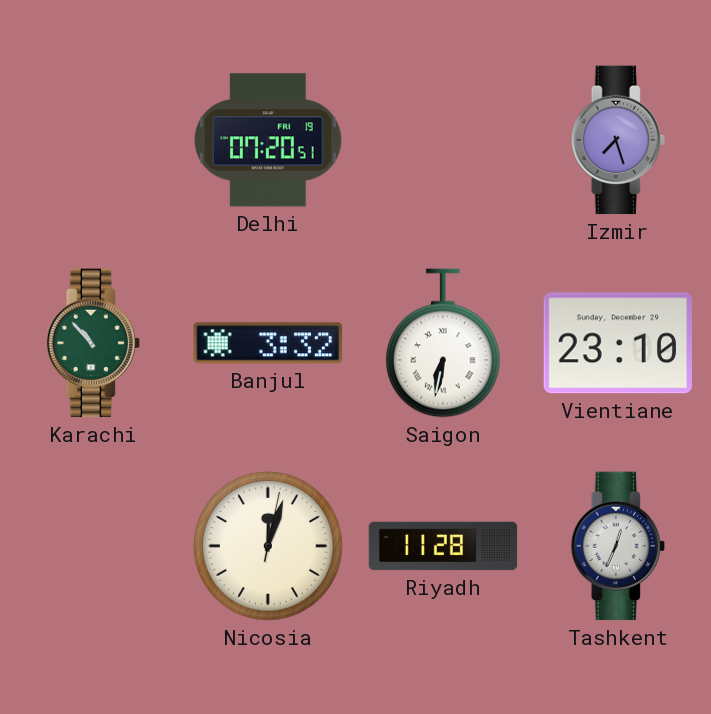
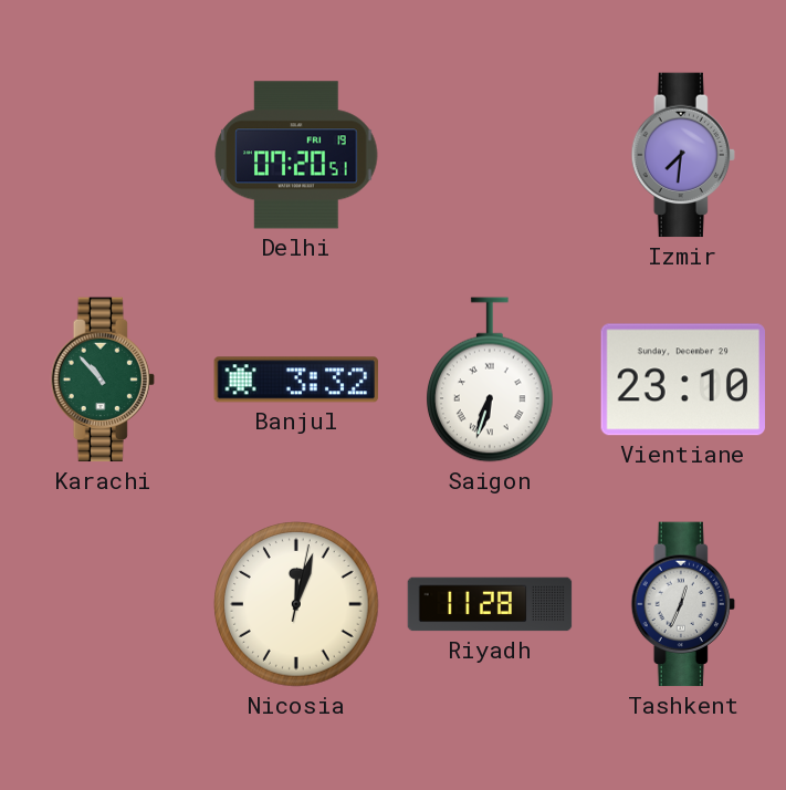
Izmir: 7:27 -> 7:31 (683, 155)
Saigon: 6:32 -> 6:33 (491, 380)
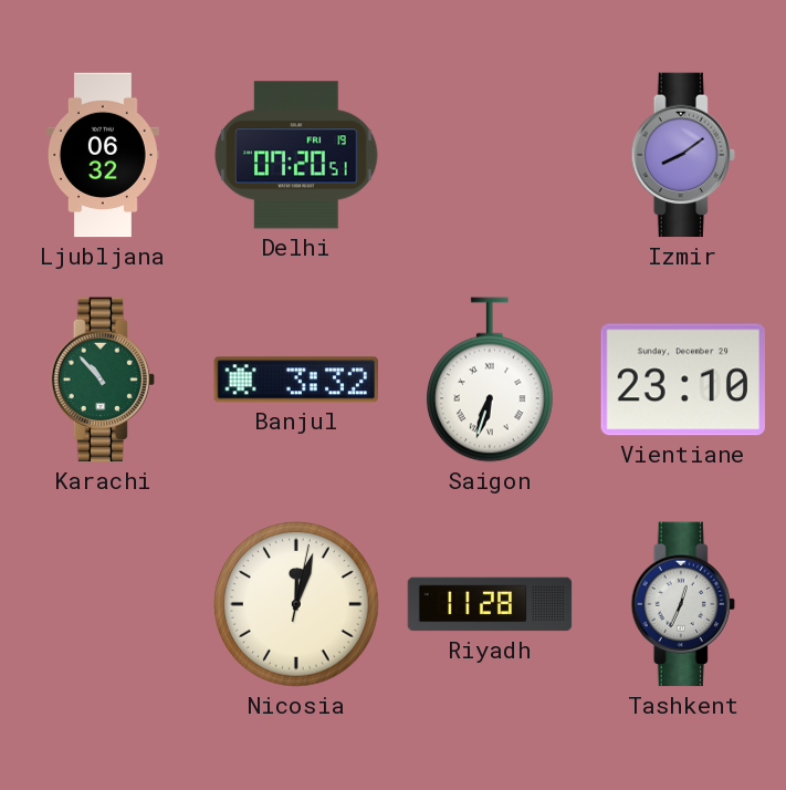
Ljubljana: none -> 06:32 (103, 155)
Izmir: 7:31 -> 8:09 (683, 155)
